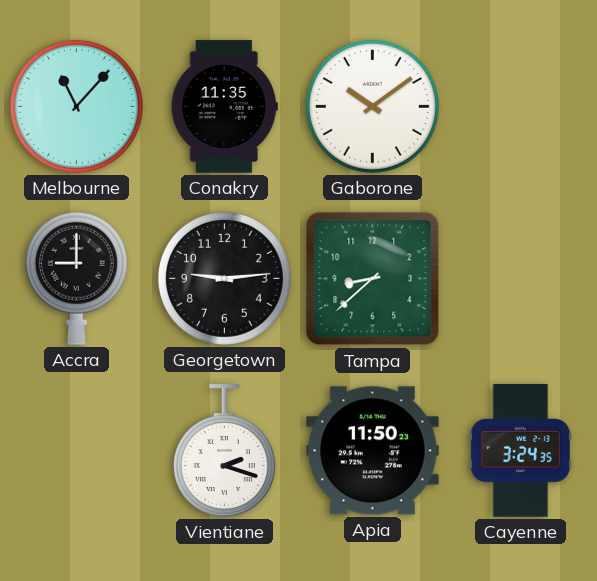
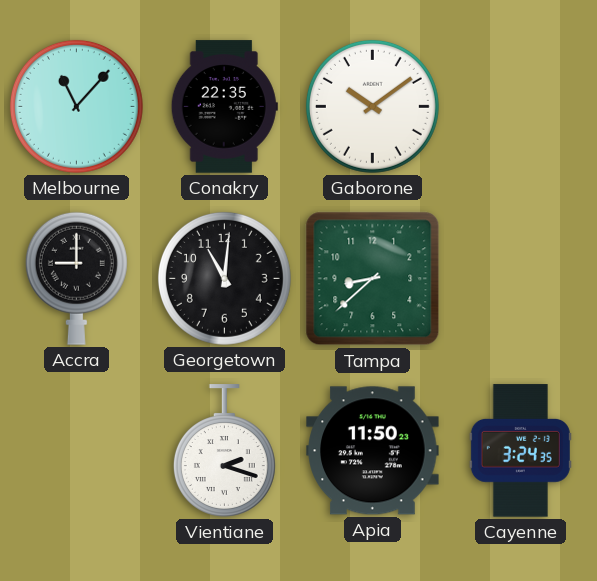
Conakry: 11:35 -> 22:35 (224, 107)
Georgetown: 9:14 -> 11:01 (224, 278)
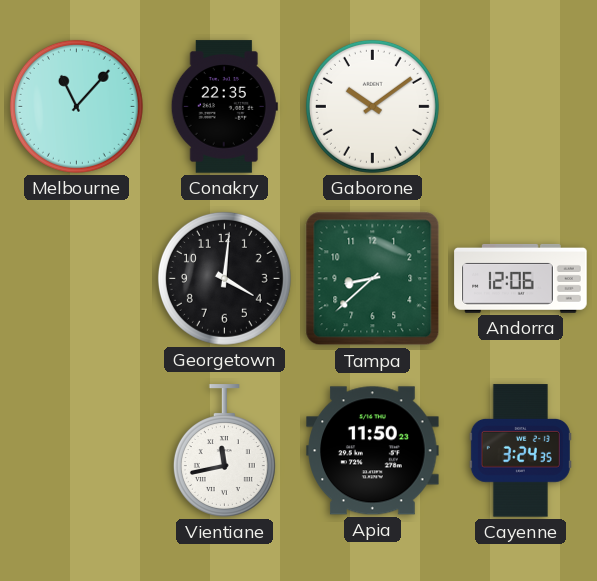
Accra: 9:00 -> none (76, 278)
Georgetown: 11:01 -> 4:01 (224, 278)
Andorra: none -> 12:06 (521, 278)
Vientiane: 2:18 -> 11:43 (224, 451)
